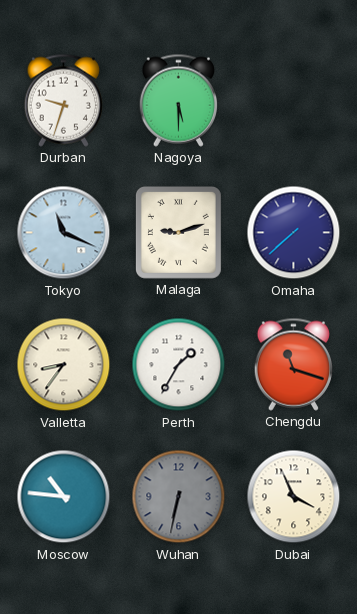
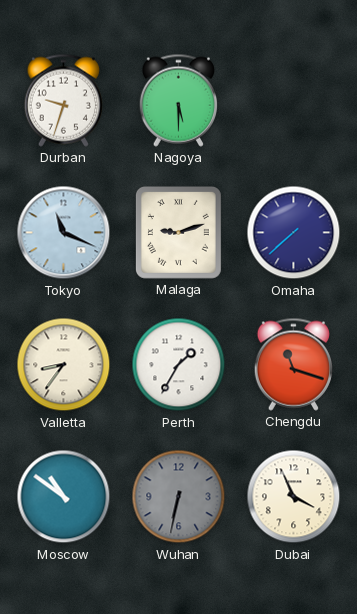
Moscow: 10:46 -> 10:51 (64, 497)
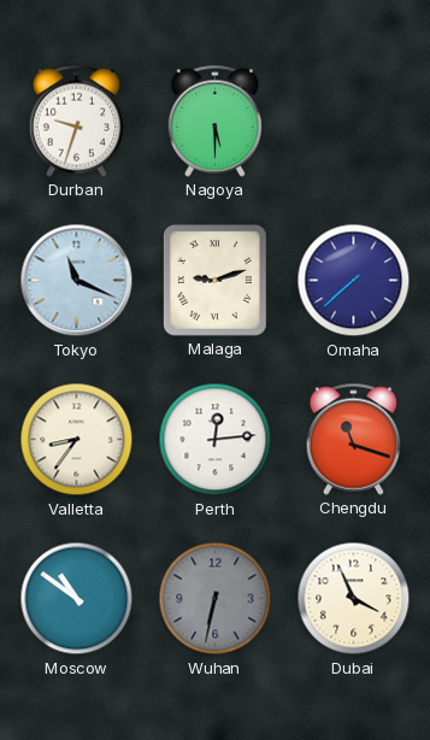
Perth: 1:35 -> 12:14 (216, 440)
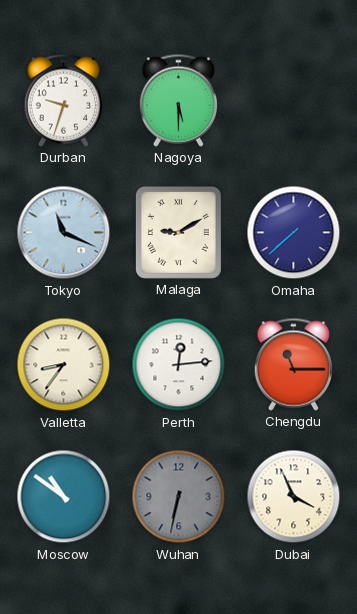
Malaga: 9:12 -> 9:10 (178, 232)
Chengdu: 11:18 -> 11:15 (293, 364)
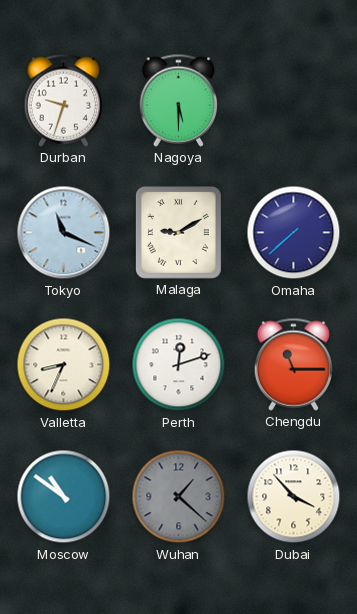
Valletta: 8:36 -> 8:34 (64, 365)
Perth: 12:14 -> 12:12 (179, 365)
Wuhan: 6:32 -> 1:22 (179, 497)
Dubai: 3:56 -> 3:53 (294, 497)
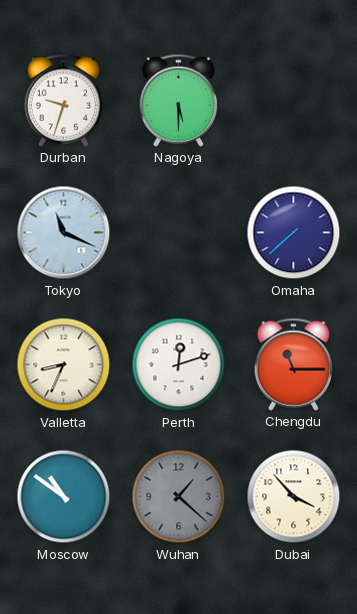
Malaga: 9:10 -> none (178, 232)
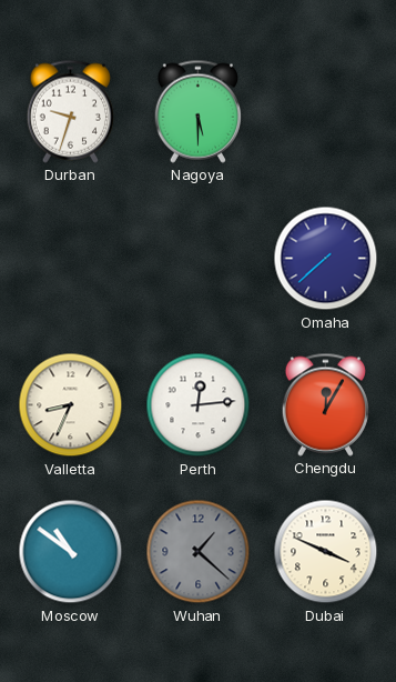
Tokyo: 11:19 -> none (64, 233)
Perth: 12:12 -> 12:14 (199, 405)
Chengdu: 11:15 -> 12:05 (325, 404)
Dubai: 3:53 -> 3:49 (326, 552)
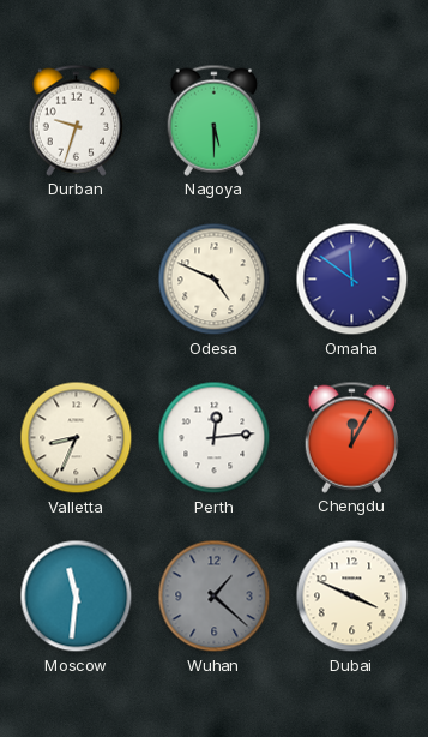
Odesa: none -> 4:49 (215, 280)
Omaha: 7:38 -> 11:51 (352, 280)
Moscow: 10:51 -> 11:31 (77, 597)
